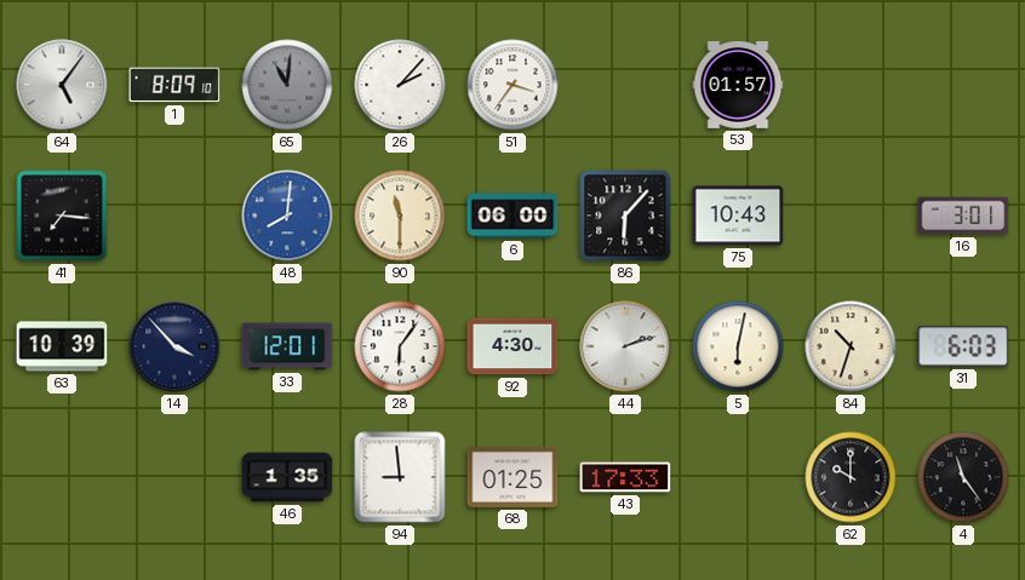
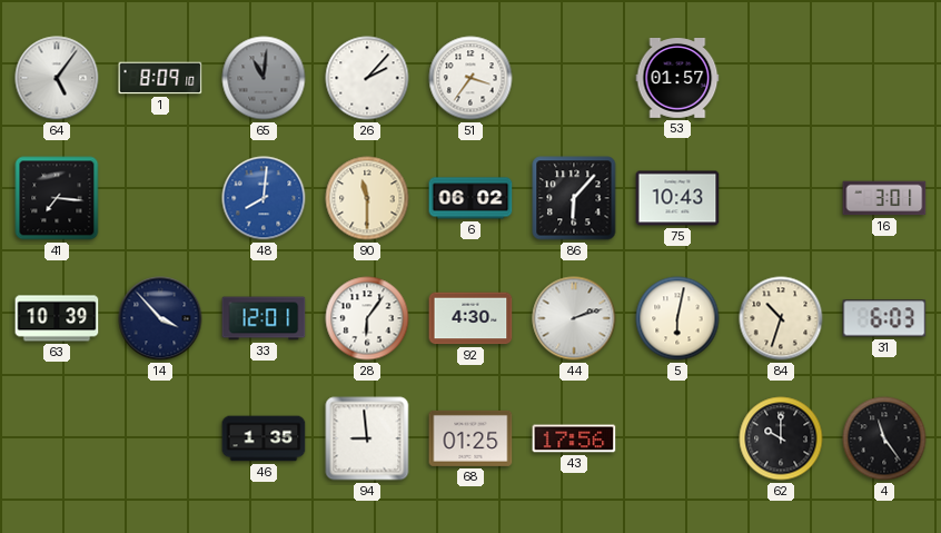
6: 06:00 -> 06:02 (471, 198)
43: 17:33 -> 17:56 (574, 438)
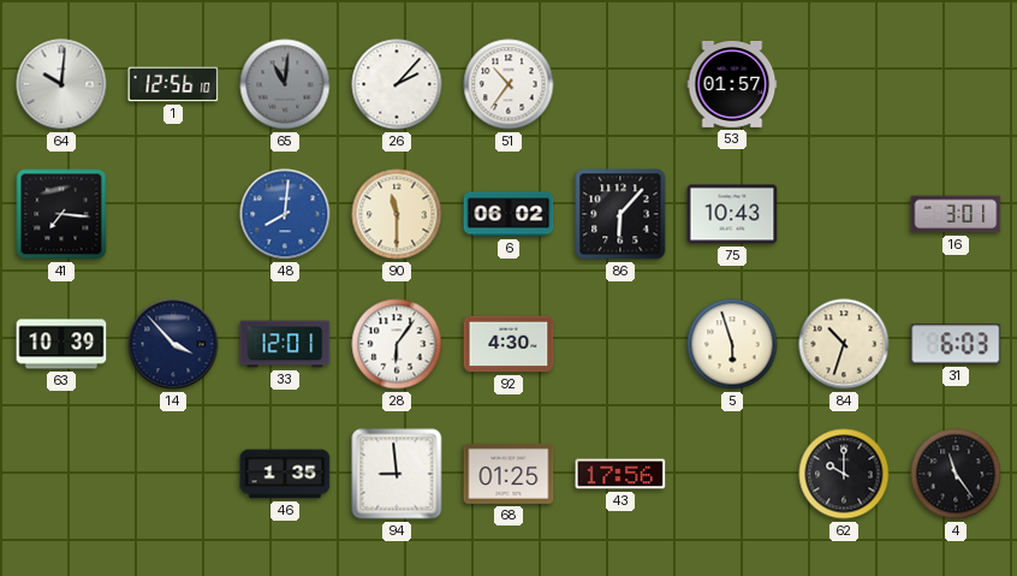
64: 5:06 -> 10:01 (61, 84)
1: 8:09 -> 12:56 (173, 84)
51: 3:36 -> 10:36 (508, 84)
44: 2:12 -> none (574, 318)
5: 6:02 -> 5:57 (732, 344)
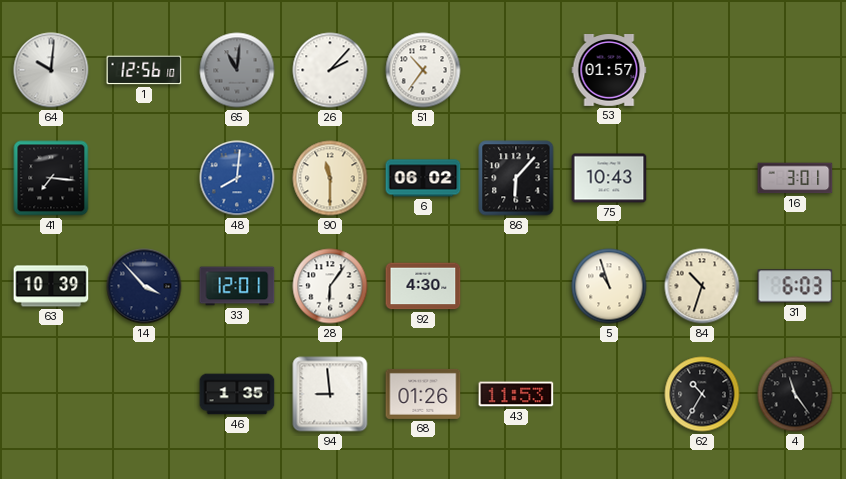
5: 5:57 -> 10:57 (609, 286)
68: 01:25 -> 01:26 (423, 394)
43: 17:56 -> 11:53 (516, 394)
62: 10:00 -> 10:35 (702, 394)
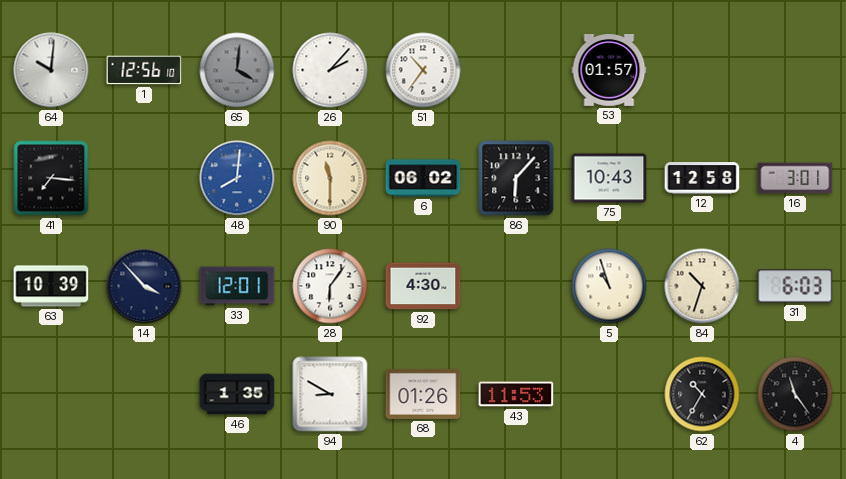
65: 11:01 -> 4:01 (237, 70)
12: none -> 12:58 (702, 178)
94: 8:59 -> 8:50 (330, 394)
